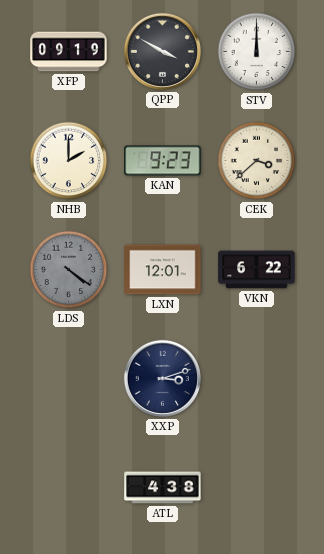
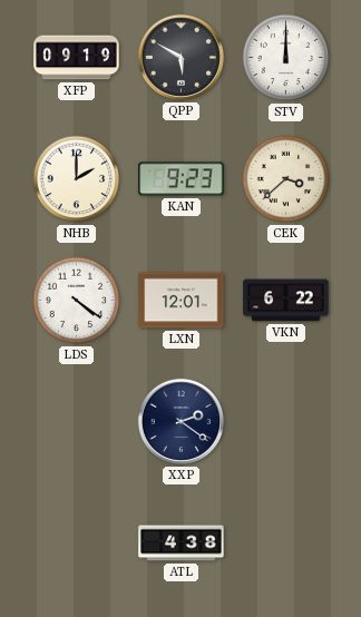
QPP: 3:50 -> 5:50 (180, 57)
LDS dial: grey -> white (77, 301)
XXP: 3:12 -> 2:21 (180, 421)
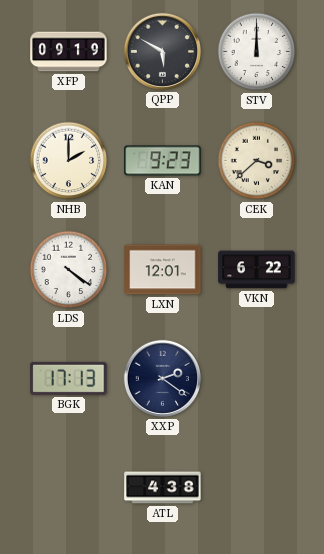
BGK: none -> 17:13 (69, 378)
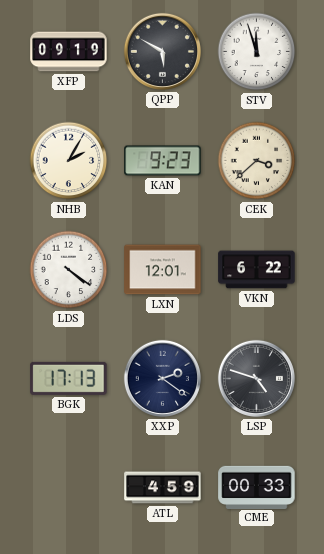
STV: 12:00 -> 11:57 (257, 52)
NHB: 2:00 -> 2:05 (69, 161)
LSP: none -> 4:48 (256, 378)
ATL: 4:38 -> 4:59 (163, 488)
CME: none -> 00:33 (257, 487)
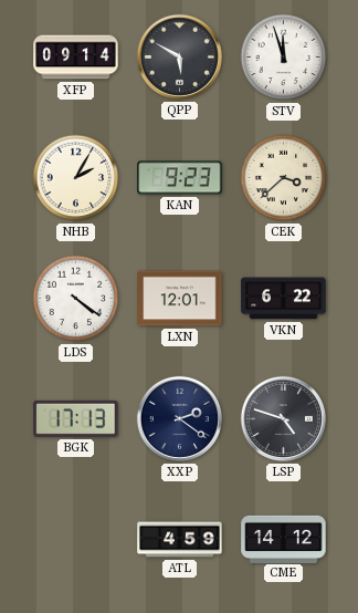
XFP: 09:19 -> 09:14 (76, 58)
CME: 00:33 -> 14:12 (284, 539)
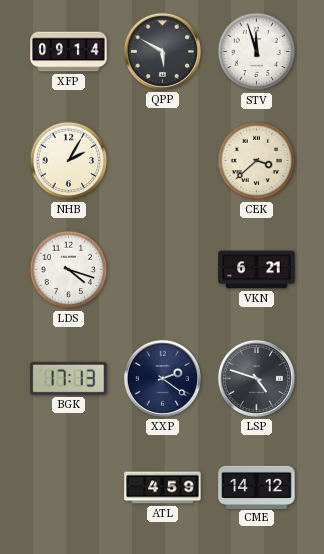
KAN: 9:23 -> none (180, 178)
LDS: 4:21 -> 4:18 (69, 270)
LXN: 12:01 -> none (180, 299)
VKN: 6:22 -> 6:21 (257, 270)
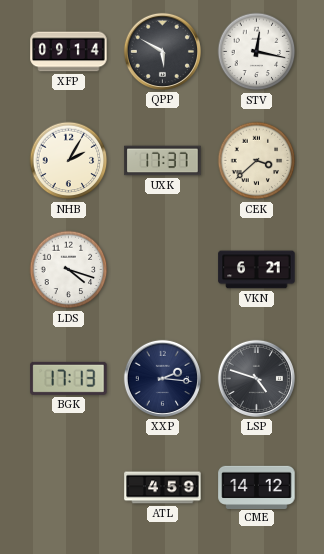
STV: 11:57 -> 12:17 (257, 52)
UXK: none -> 17:37 (163, 161)
XXP: 2:21 -> 2:16 (162, 378)
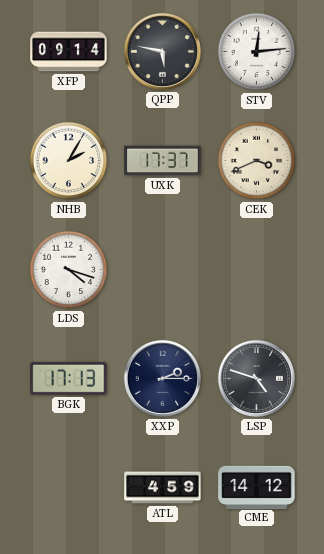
QPP: 5:50 -> 5:47 (162, 51)
STV: 12:17 -> 12:14 (257, 52)
CEK: 3:38 -> 3:41 (257, 161)
VKN: 6:21 -> none (257, 270)
XXP: 2:16 -> 2:15 (162, 378)
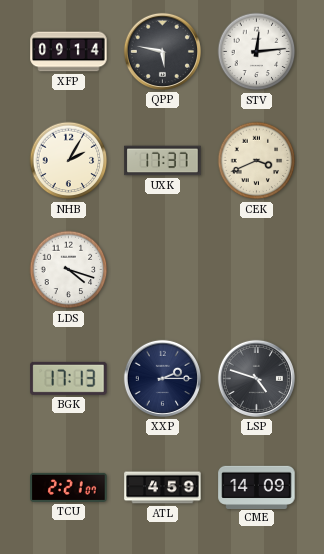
TCU: none -> 2:21 (69, 487)
CME: 14:12 -> 14:09 (257, 487)
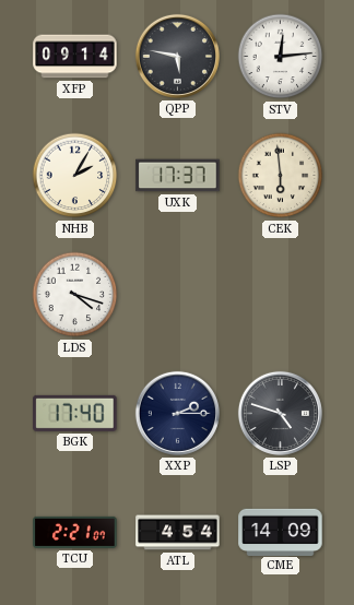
CEK: 3:41 -> 5:59 (281, 176)
BGK: 17:13 -> 17:40 (75, 413)
ATL: 4:59 -> 4:54 (178, 533)
